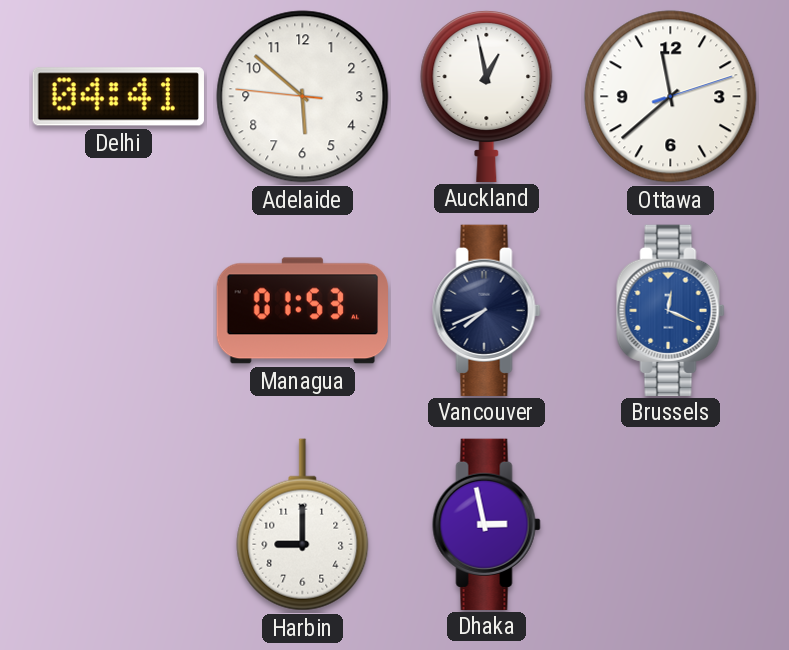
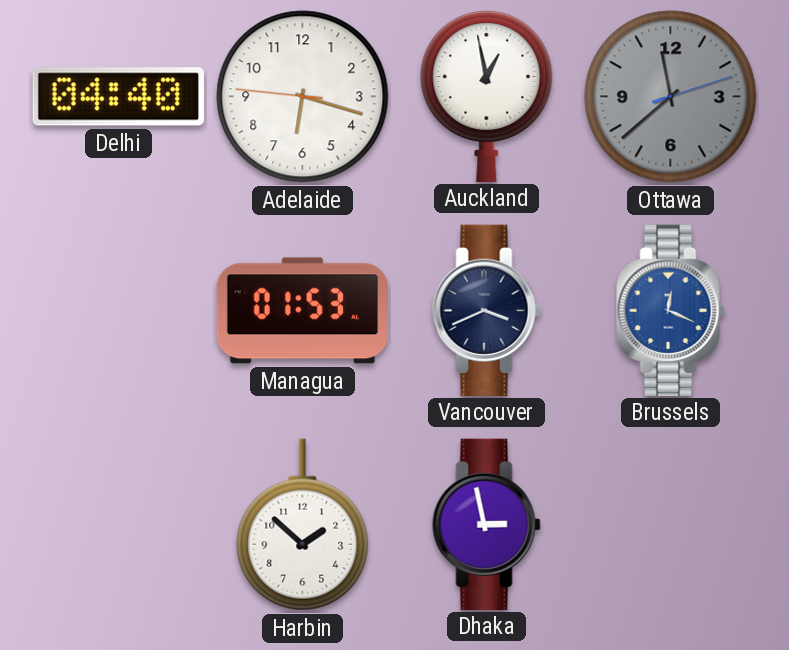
Delhi: 04:41 -> 04:40 (118, 97)
Adelaide: 5:51 -> 6:17 (303, 97)
Ottawa dial: white -> grey (671, 97)
Vancouver: 7:41 -> 3:41 (487, 310)
Harbin: 9:00 -> 1:52 (303, 525)
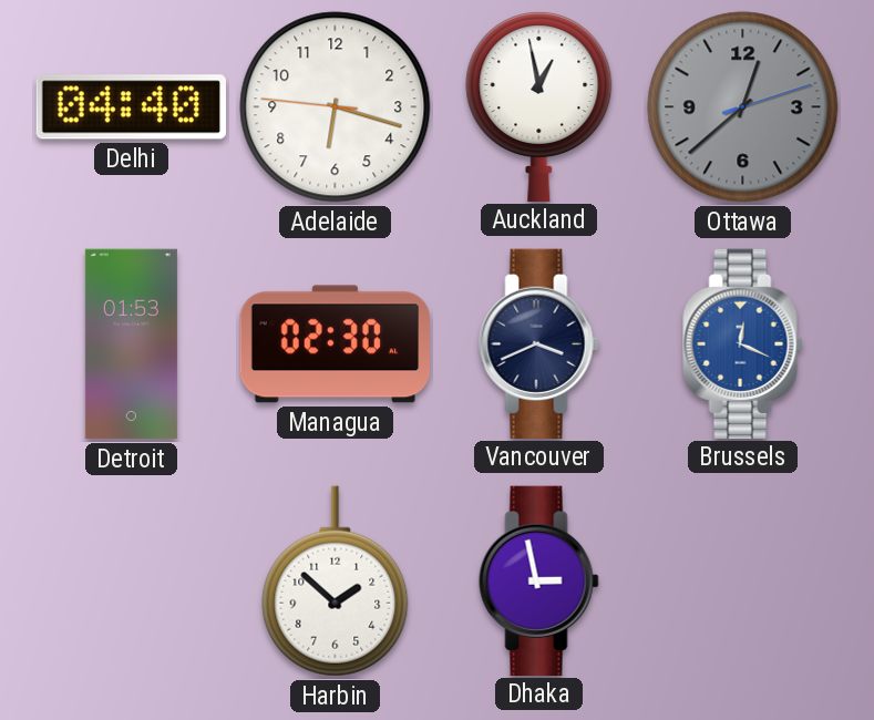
Ottawa: 11:38 -> 12:38 (743, 107)
Detroit: none -> 01:53 (131, 344)
Managua: 01:53 -> 02:30 (336, 344)
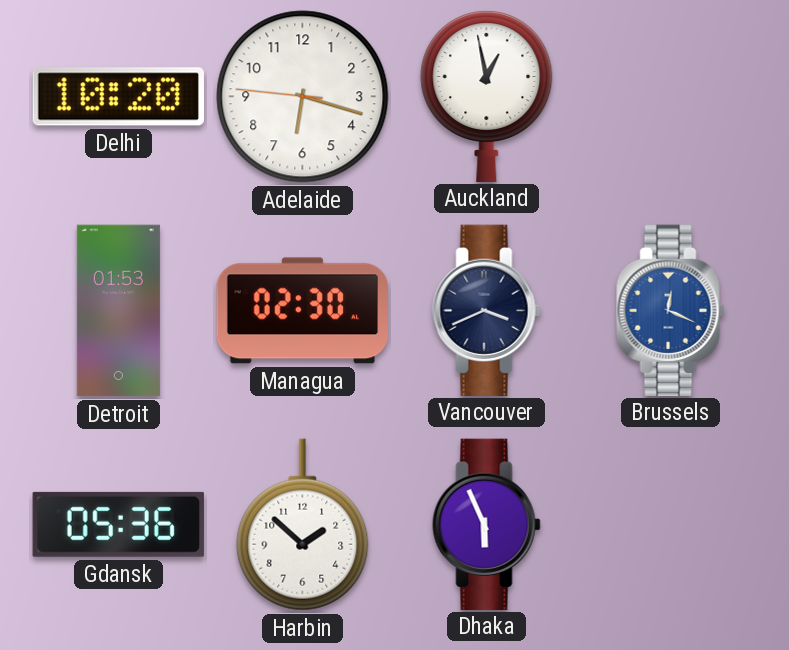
Delhi: 04:40 -> 10:20 (118, 97)
Ottawa: 12:38 -> none (743, 107)
Gdansk: none -> 05:36 (118, 524)
Dhaka: 2:58 -> 5:56 (487, 524)
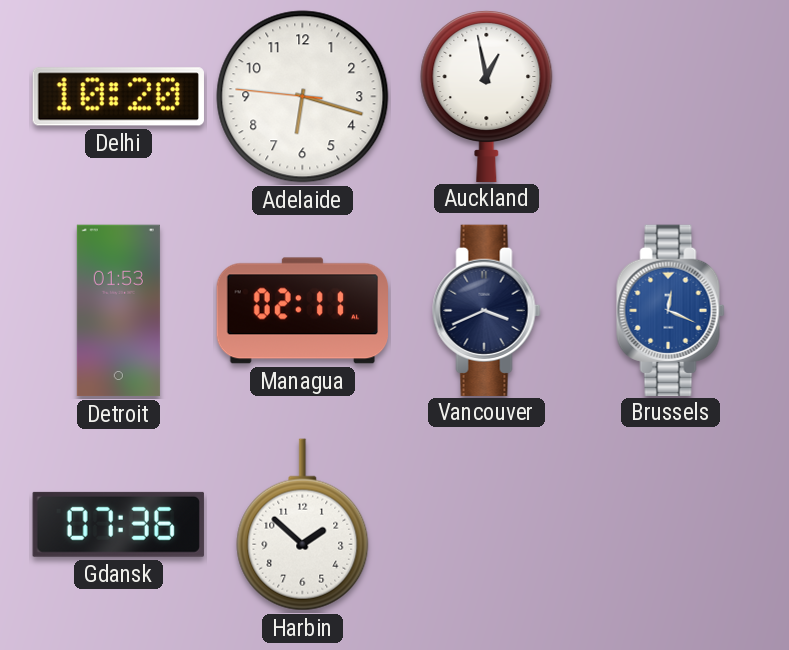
Managua: 02:30 -> 02:11 (303, 311)
Gdansk: 05:36 -> 07:36 (118, 524)
Dhaka: 5:56 -> none (487, 524)
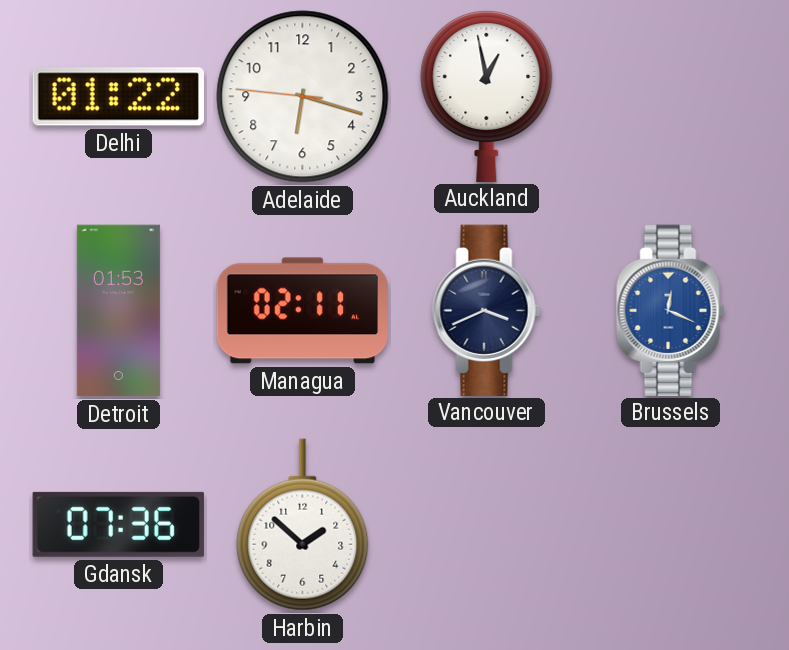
Delhi: 10:20 -> 01:22 (118, 97)
